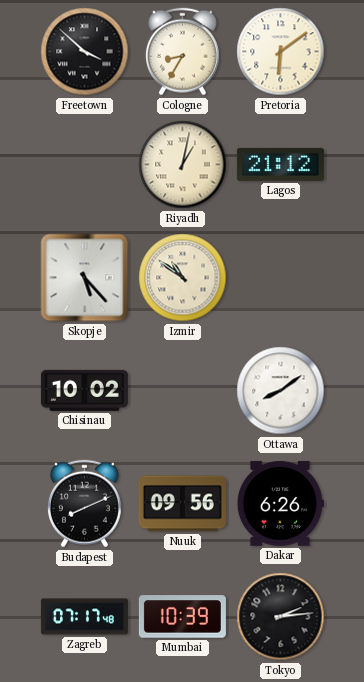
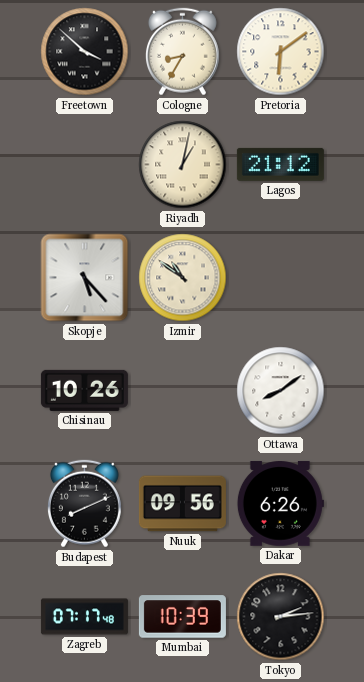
Chisinau: 10:02 -> 10:26 (84, 390)
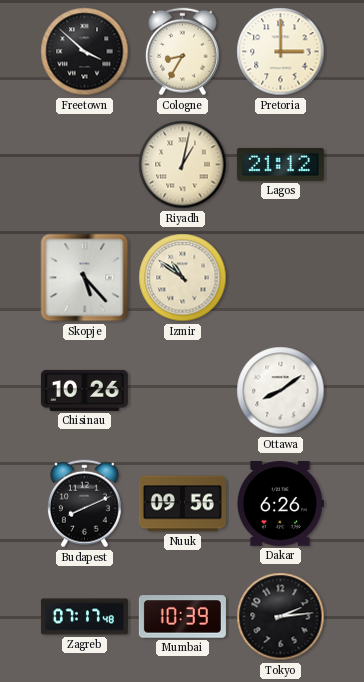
Pretoria: 6:09 -> 3:00 (281, 52)
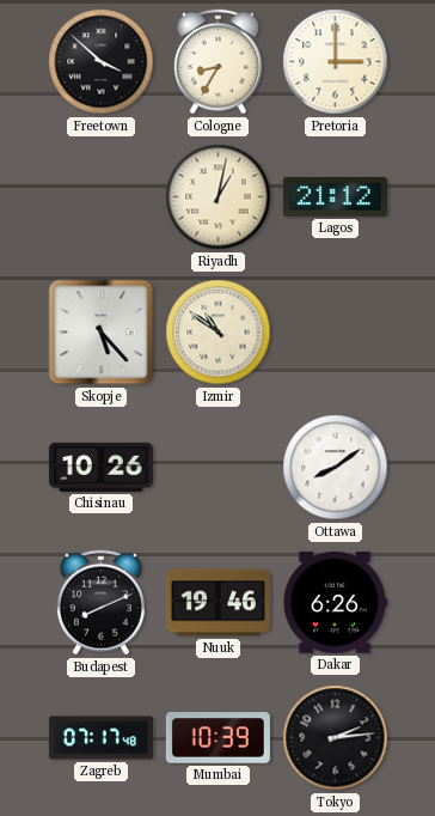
Nuuk: 09:56 -> 19:46 (217, 603)
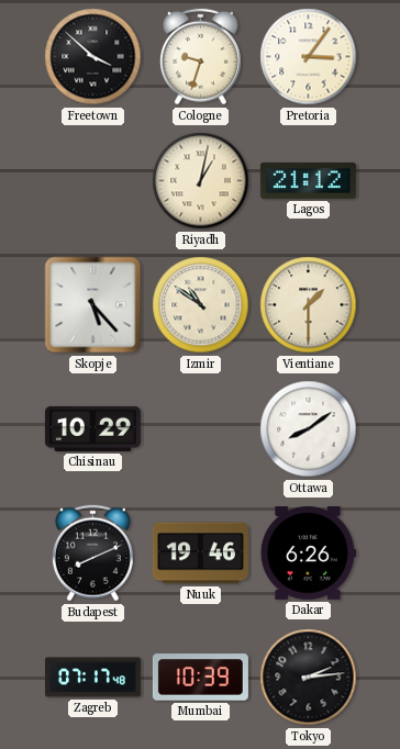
Cologne: 8:35 -> 9:33 (200, 57)
Pretoria: 3:00 -> 3:06 (309, 57)
Vientiane: none -> 1:30 (309, 305)
Chisinau: 10:26 -> 10:29 (92, 428)
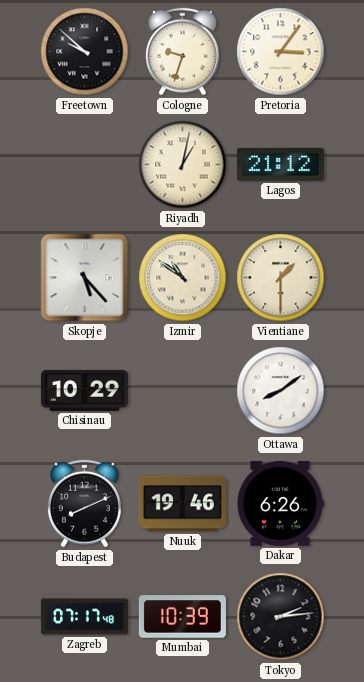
Freetown: 3:52 -> 9:52 (85, 52)
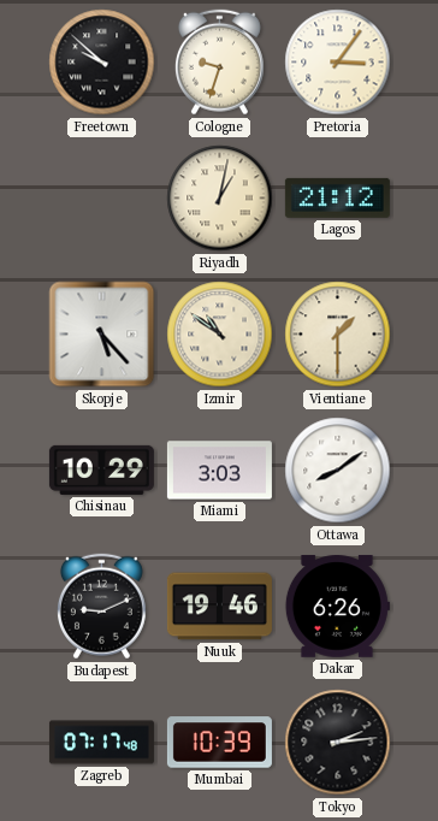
Miami: none -> 3:03 (219, 471)
Budapest: 8:11 -> 9:11 (101, 607)
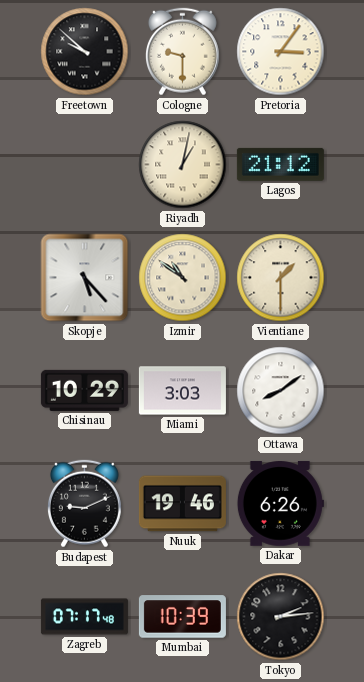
Cologne: 9:33 -> 9:30 (182, 52)
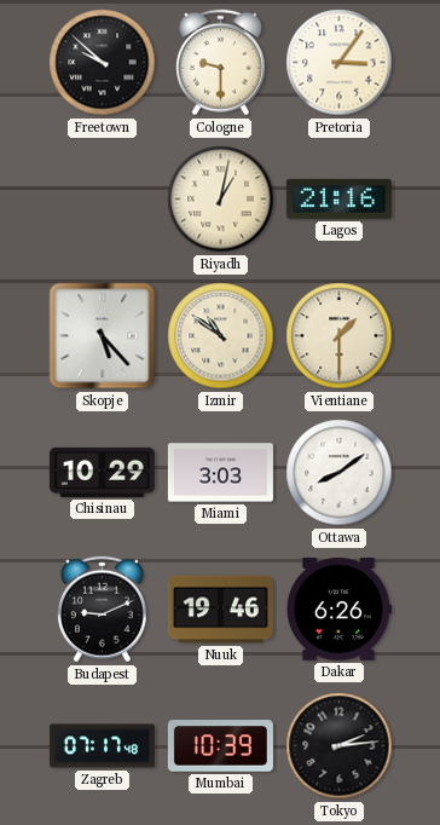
Lagos: 21:12 -> 21:16 (338, 198)
